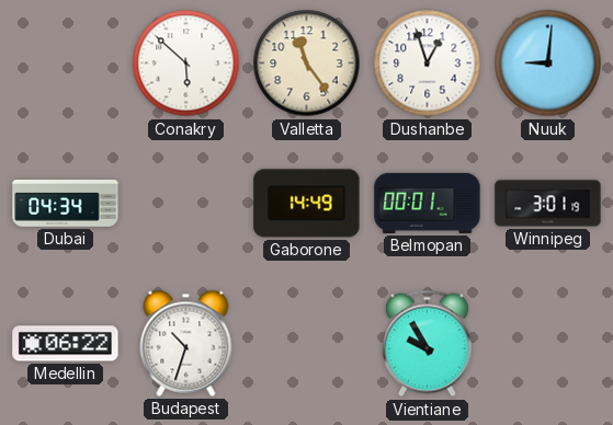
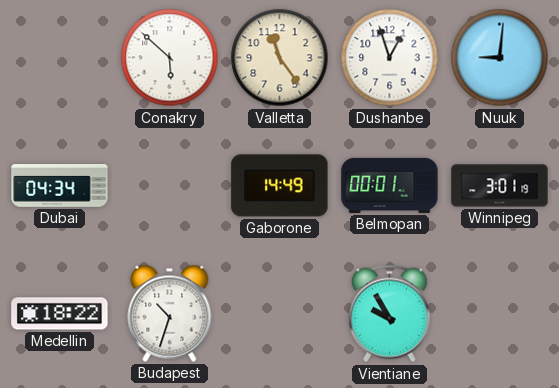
Medellin: 06:22 -> 18:22 (60, 314)
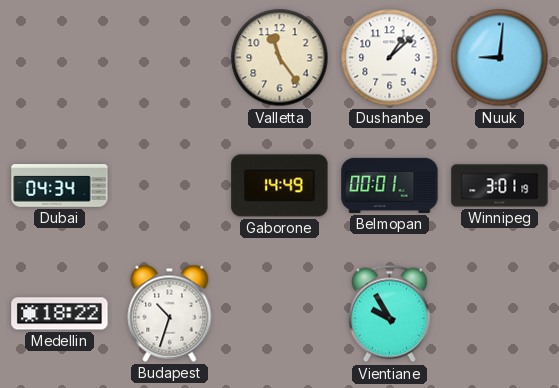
Conakry: 5:52 -> none (170, 58)
Dushanbe: 12:57 -> 1:08 (390, 58)
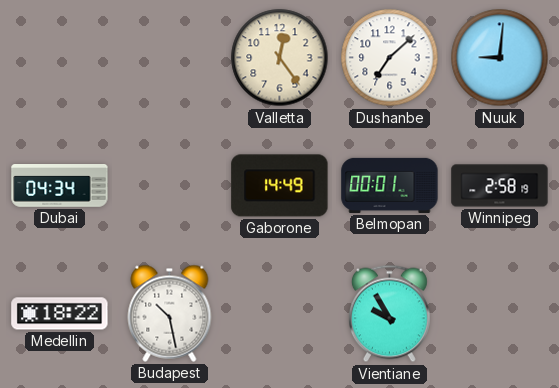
Valletta: 11:24 -> 12:24 (280, 58)
Dushanbe: 1:08 -> 7:08 (390, 58)
Winnipeg: 3:01 -> 2:58 (500, 186)
Budapest: 10:33 -> 10:28 (170, 313)
